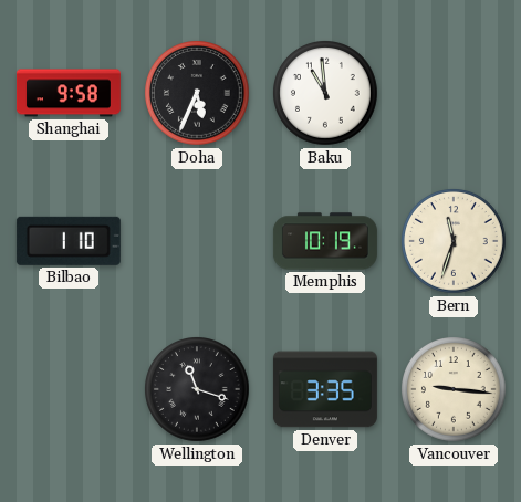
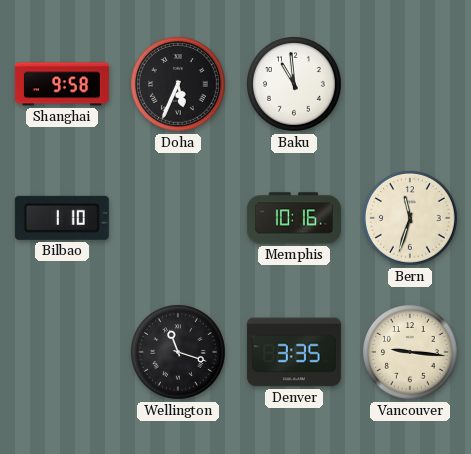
Memphis: 10:19 -> 10:16 (294, 218)
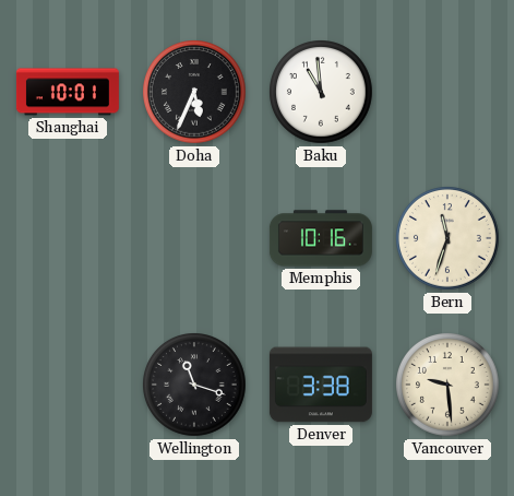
Shanghai: 9:58 -> 10:01 (68, 92)
Bilbao: 1:10 -> none (62, 218)
Denver: 3:35 -> 3:38 (321, 385)
Vancouver: 9:16 -> 9:29 (449, 386)
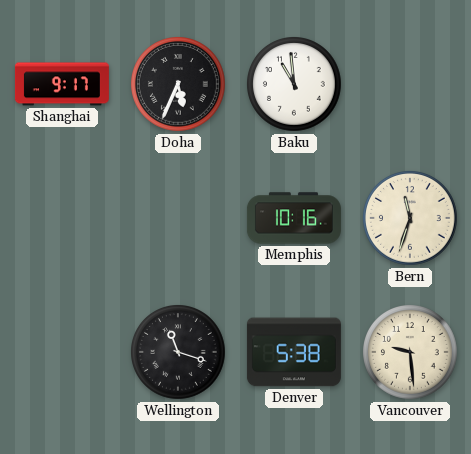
Shanghai: 10:01 -> 9:17 (62, 84)
Denver: 3:38 -> 5:38 (294, 352)
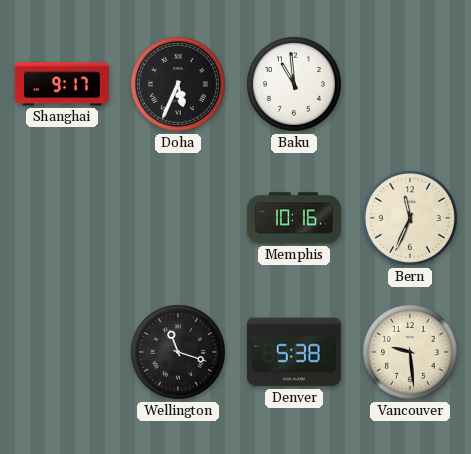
Bern: 11:33 -> 11:34 (411, 219)
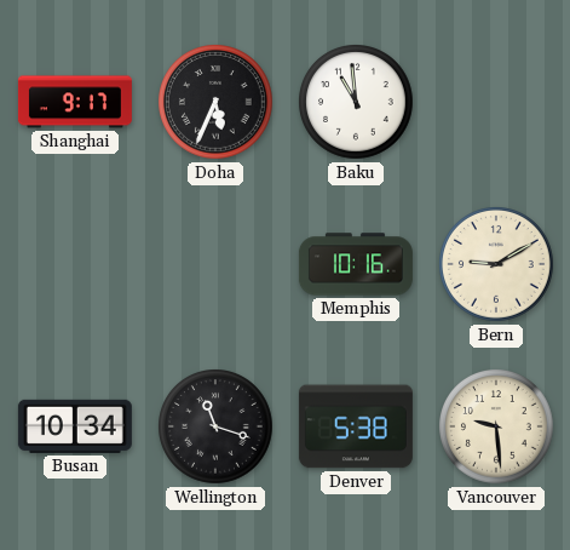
Bern: 11:34 -> 9:10 (497, 265)
Busan: none -> 10:34 (75, 426)
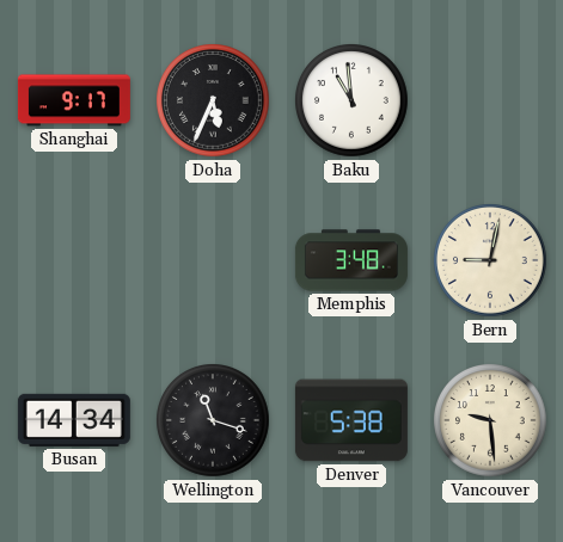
Memphis: 10:16 -> 3:48 (351, 260)
Bern: 9:10 -> 9:02 (491, 261)
Busan: 10:34 -> 14:34 (74, 420)
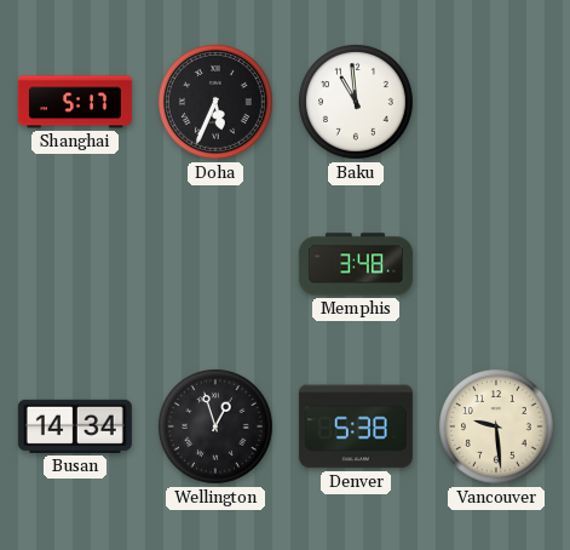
Shanghai: 9:17 -> 5:17 (75, 102)
Bern: 9:02 -> none (491, 261)
Wellington: 11:18 -> 12:57 (217, 428)
